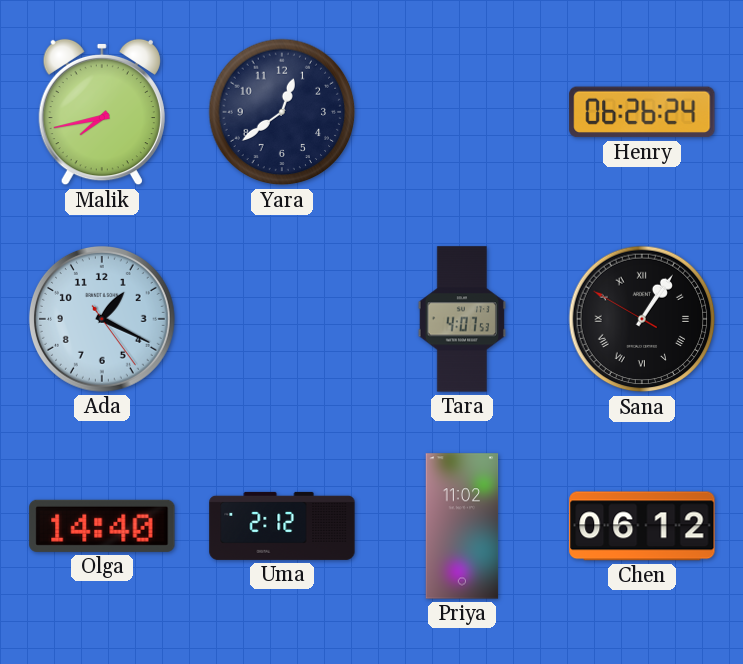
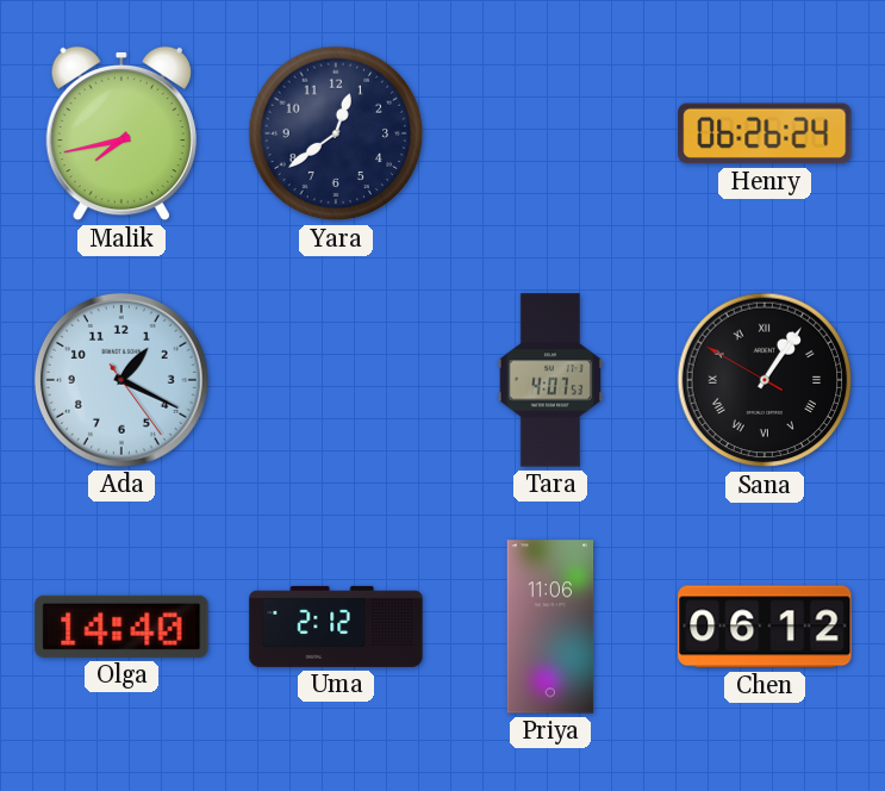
Priya: 11:02 -> 11:06 (550, 627)
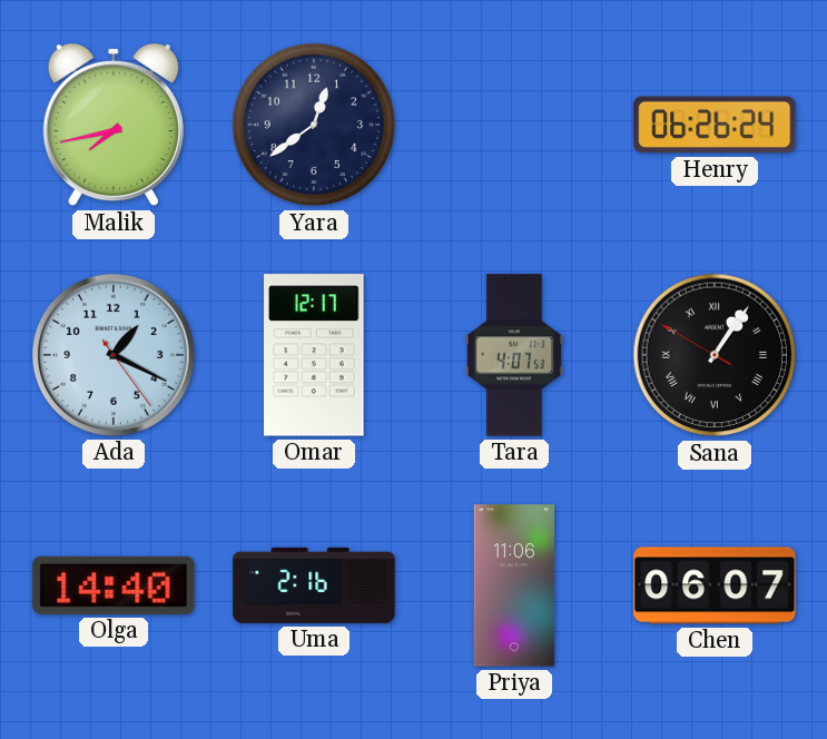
Omar: none -> 12:17 (315, 355)
Uma: 2:12 -> 2:16 (314, 585)
Chen: 06:12 -> 06:07 (715, 585)
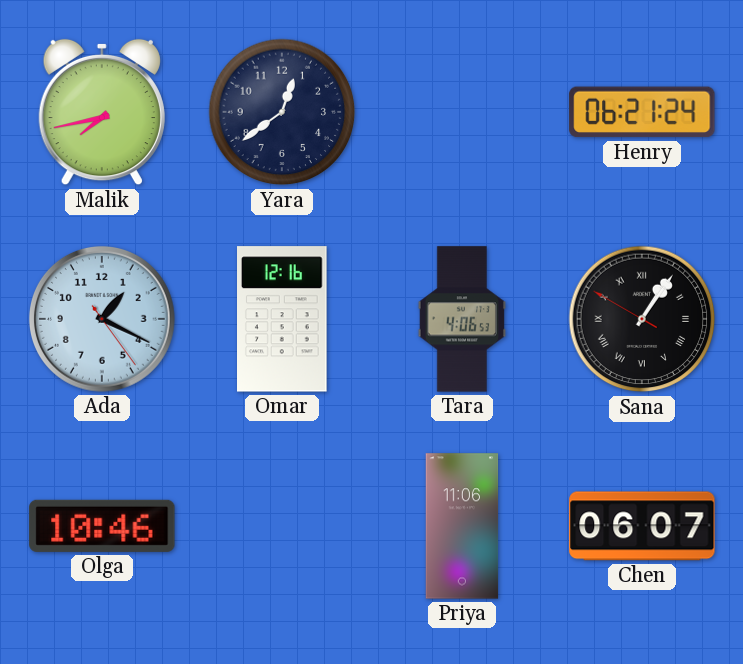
Henry: 06:26 -> 06:21 (642, 112)
Omar: 12:17 -> 12:16 (283, 319)
Tara: 4:07 -> 4:06 (462, 319)
Olga: 14:40 -> 10:46 (102, 526)
Uma: 2:16 -> none (314, 585)
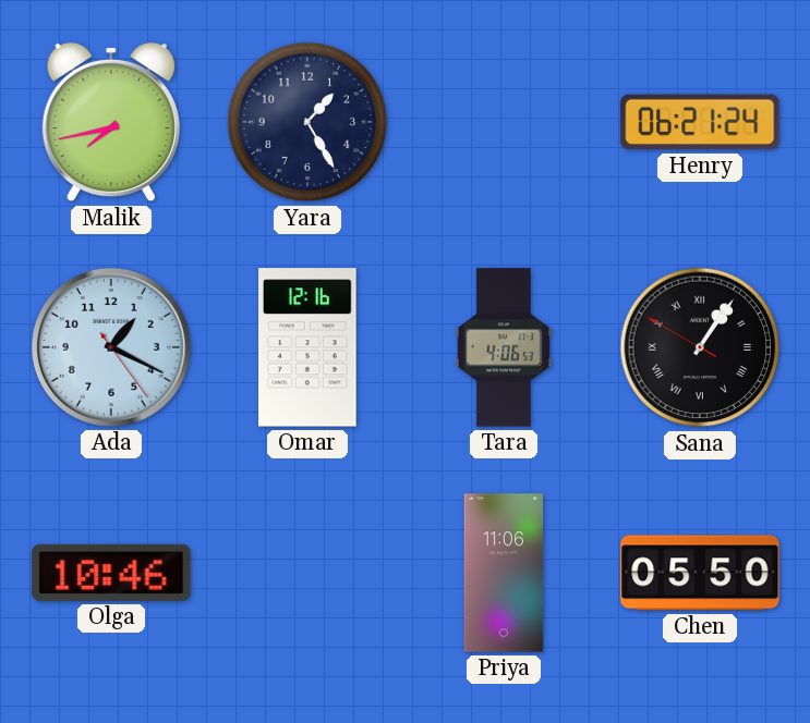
Yara: 12:39 -> 1:25 (307, 122)
Chen: 06:07 -> 05:50 (700, 573)
